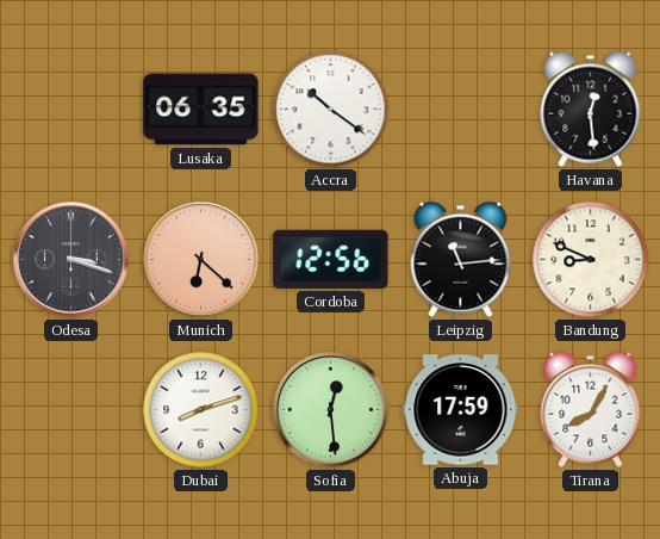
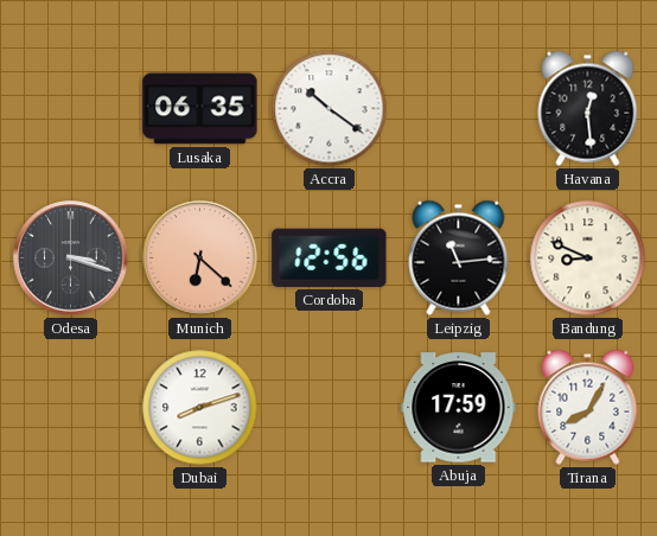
Sofia: 12:29 -> none (331, 410)
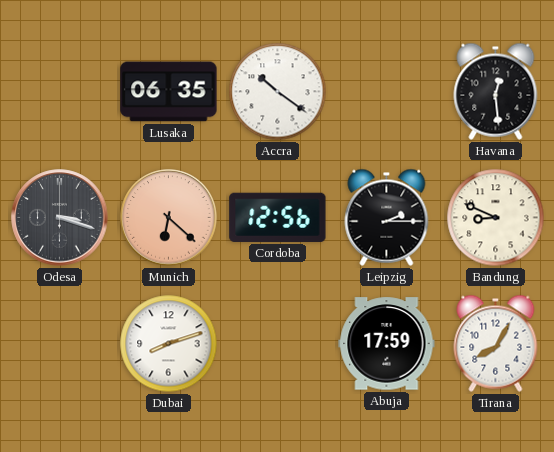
Leipzig: 11:14 -> 2:15 (387, 217)
